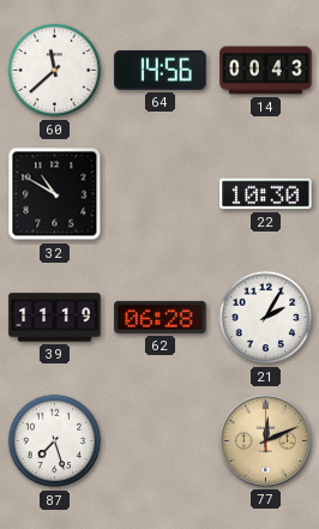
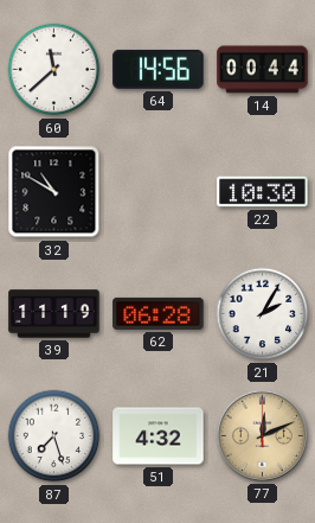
14: 00:43 -> 00:44 (263, 70)
51: none -> 4:32 (159, 436)
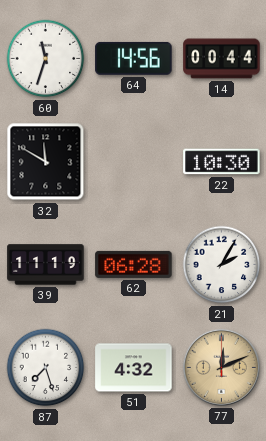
60: 11:38 -> 11:33 (46, 59)
32: 10:50 -> 11:50 (46, 162)
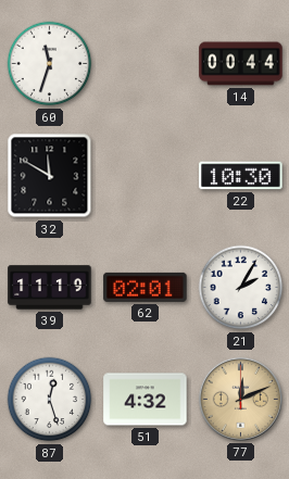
64: 14:56 -> none (134, 58)
62: 06:28 -> 02:01 (146, 287)
87: 7:27 -> 12:27 (50, 400)
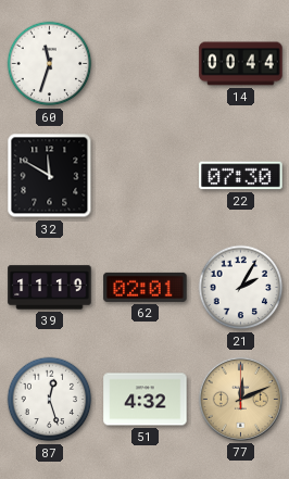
22: 10:30 -> 07:30 (241, 176)
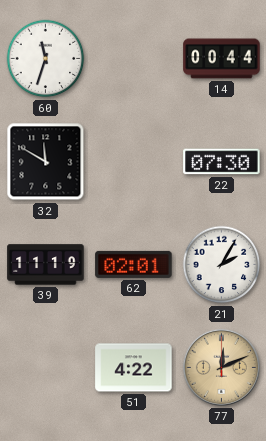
87: 12:27 -> none (50, 400)
51: 4:32 -> 4:22 (134, 368)
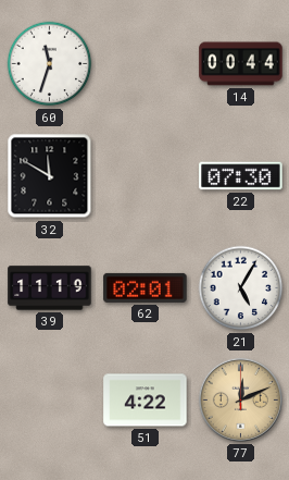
21: 2:05 -> 5:05 (241, 288)
